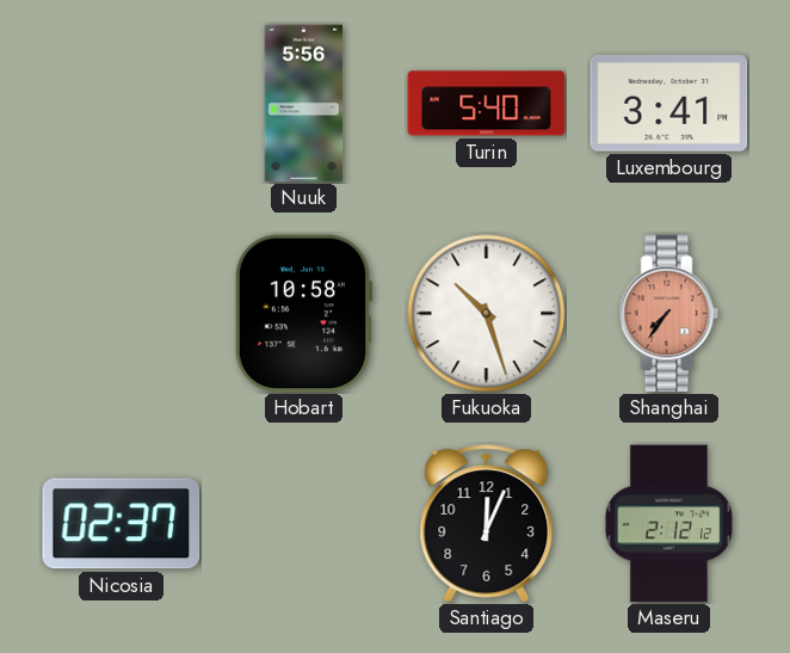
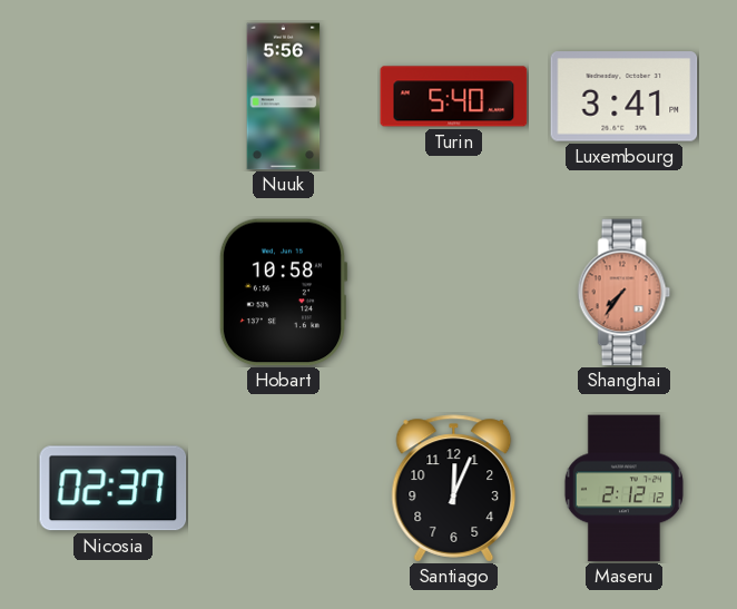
Fukuoka: 10:27 -> none (487, 314)
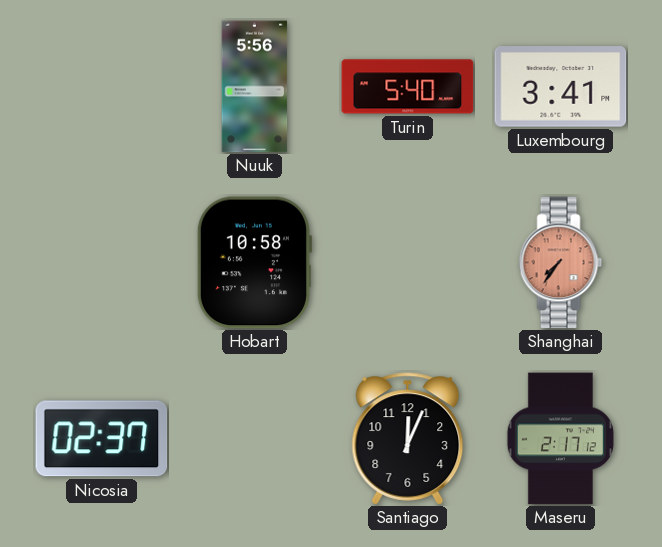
Maseru: 2:12 -> 2:17 (560, 439)
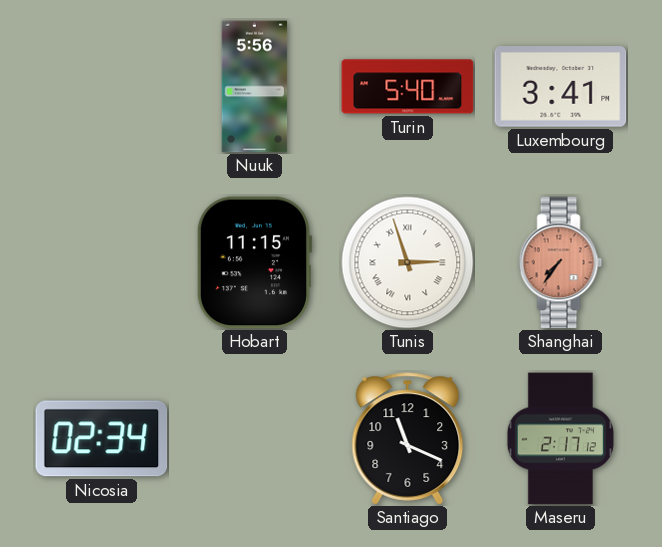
Hobart: 10:58 -> 11:15 (254, 263)
Tunis: none -> 2:57 (408, 263)
Nicosia: 02:37 -> 02:34 (102, 439)
Santiago: 12:04 -> 11:19 (408, 439)
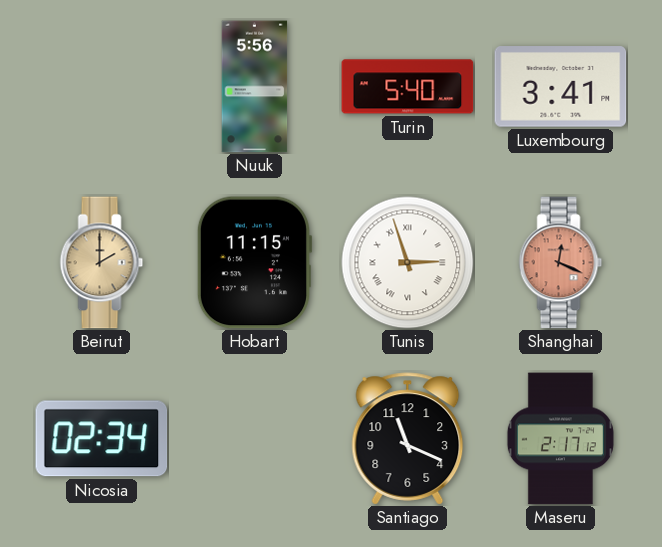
Beirut: none -> 2:00 (102, 263)
Shanghai: 7:36 -> 12:19 (561, 263)
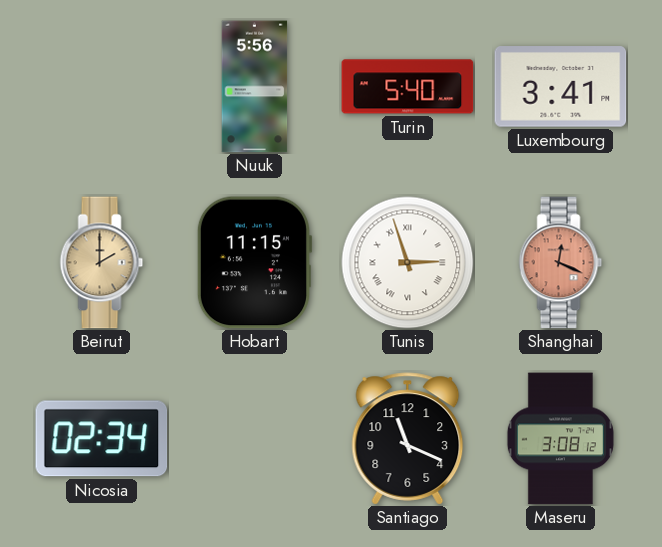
Maseru: 2:17 -> 3:08 (560, 439)
